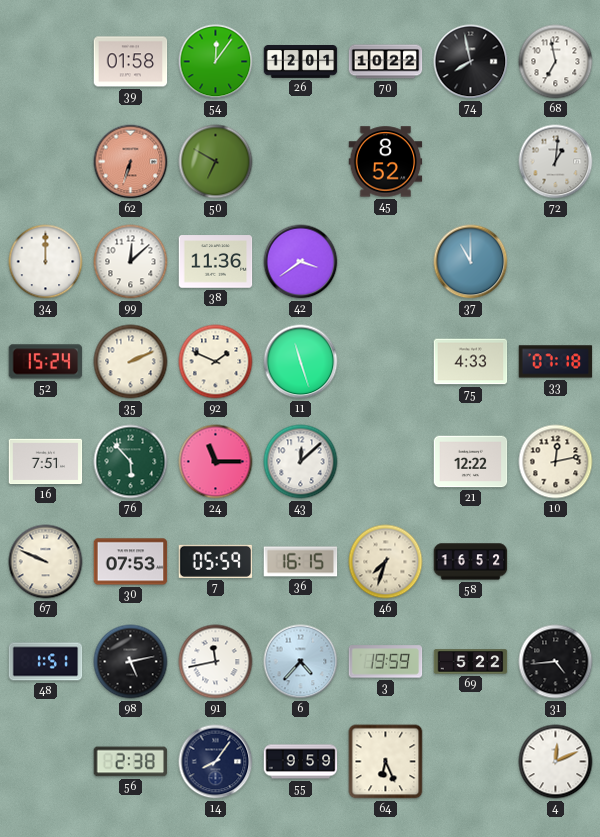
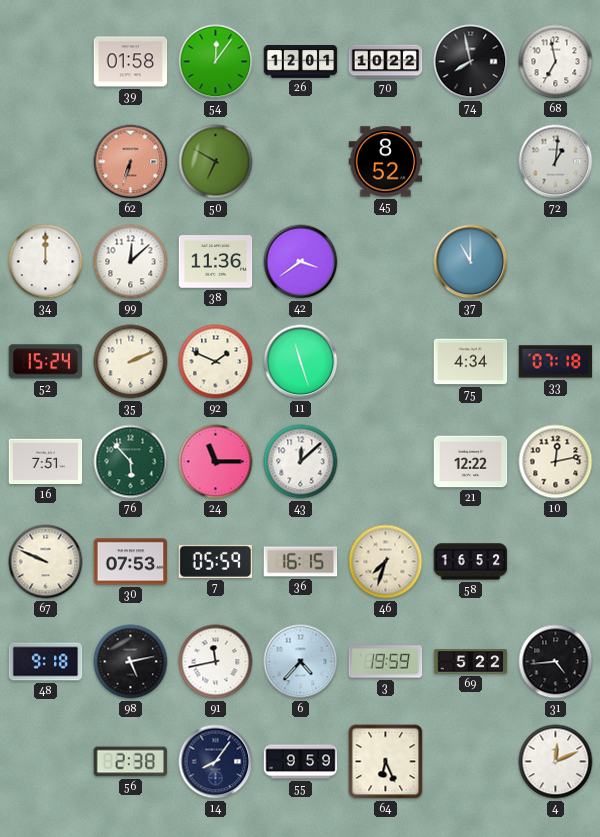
75: 4:33 -> 4:34 (471, 362)
48: 1:51 -> 9:18 (46, 662)
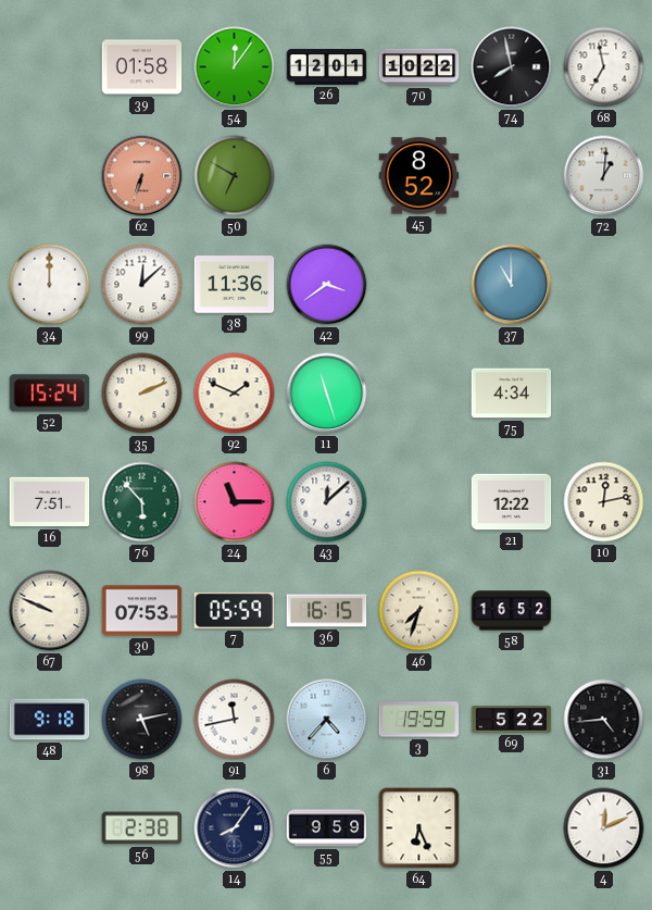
33: 07:18 -> none (556, 362)
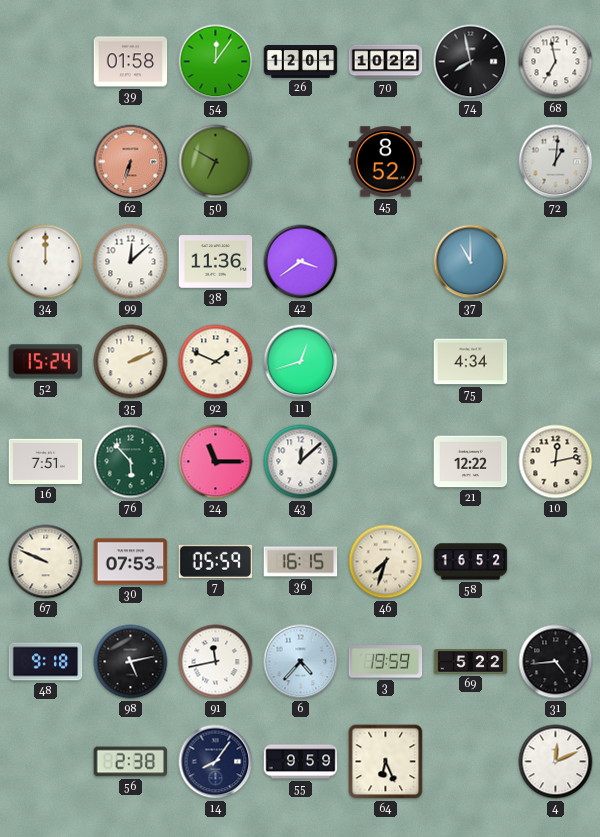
11: 11:27 -> 12:42 (301, 362)
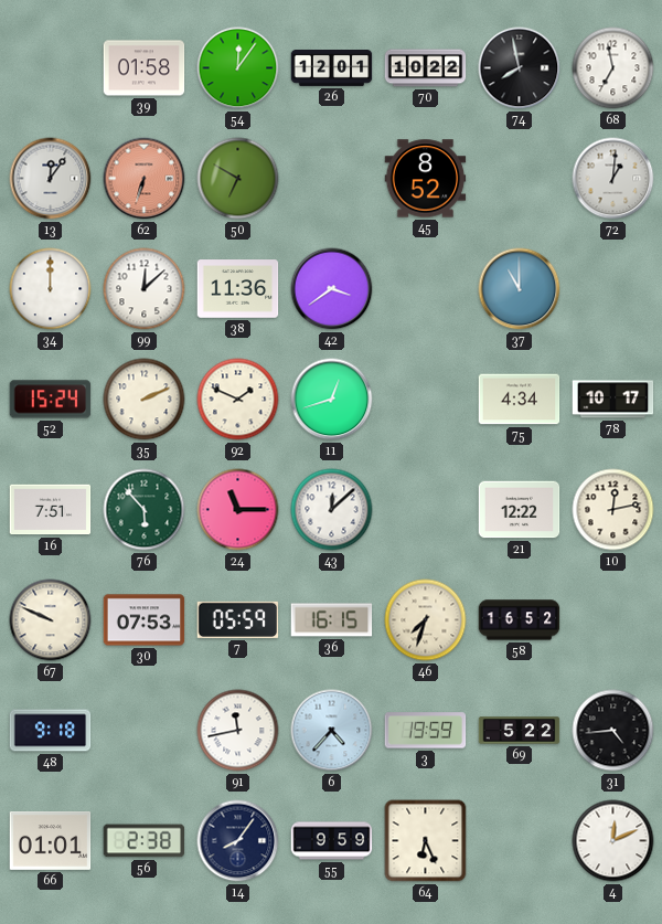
13: none -> 12:06 (51, 179)
78: none -> 10:17 (613, 400)
98: 5:13 -> none (131, 662)
66: none -> 01:01 (51, 840)
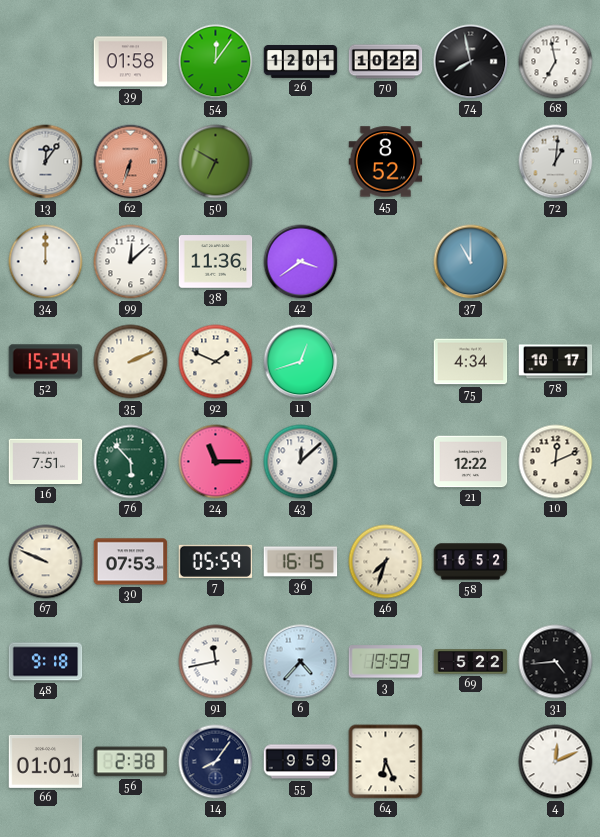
10: 12:13 -> 12:11 (556, 462)
